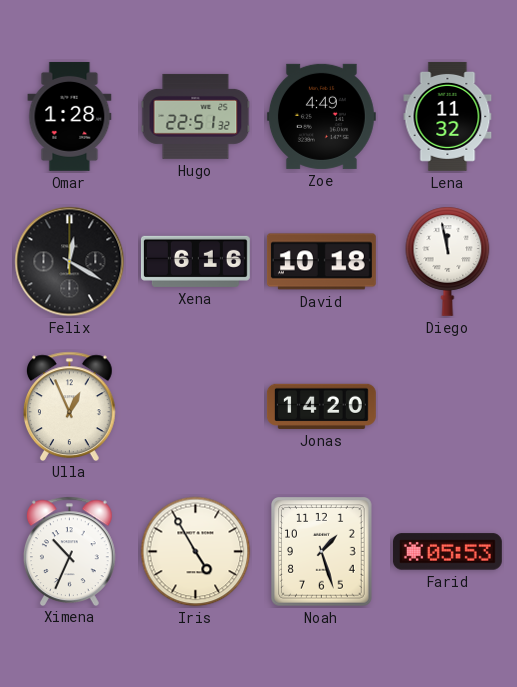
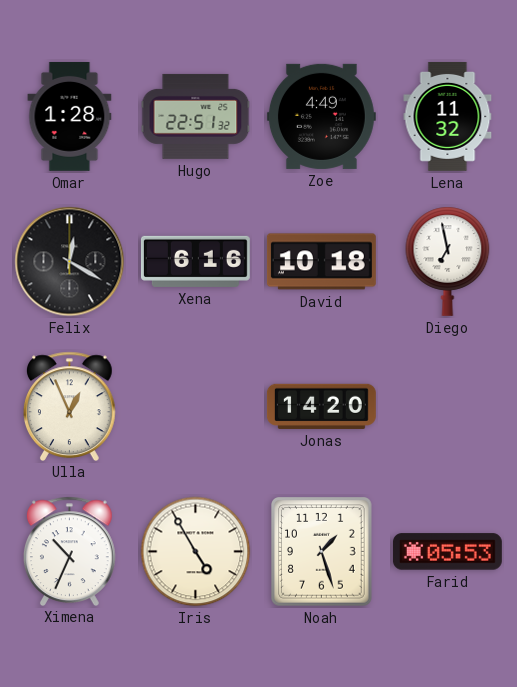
Diego: 11:58 -> 6:58 (448, 261)
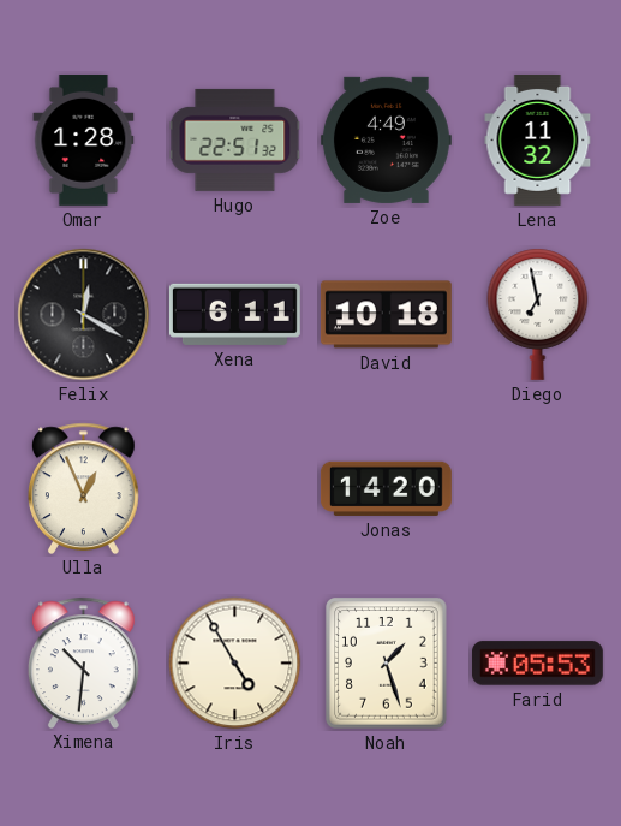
Xena: 6:16 -> 6:11 (234, 314)
Ximena: 10:34 -> 10:31 (84, 662)
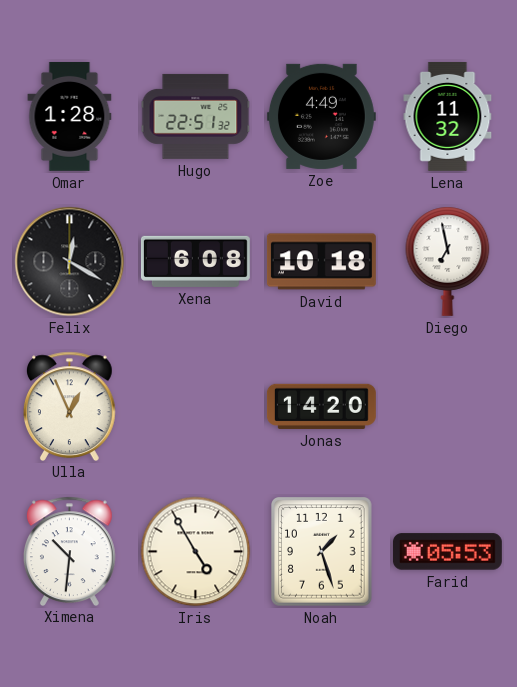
Xena: 6:11 -> 6:08 (195, 261)
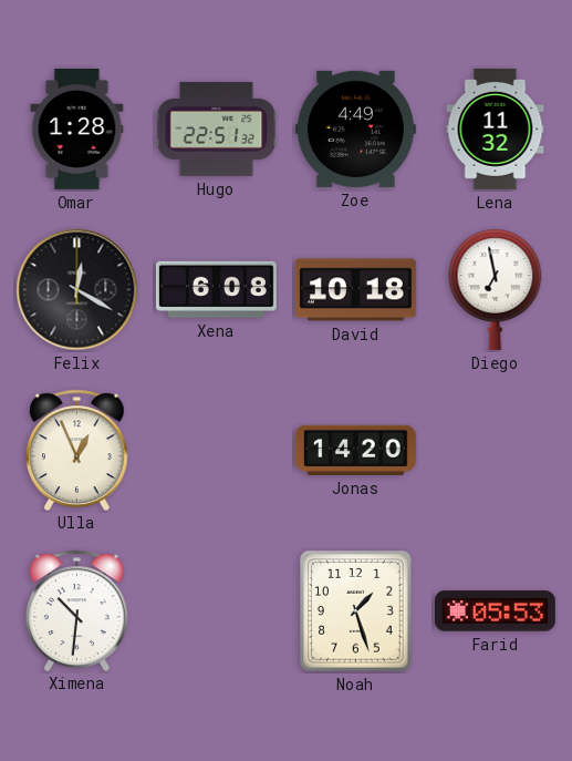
Iris: 4:55 -> none (196, 552)
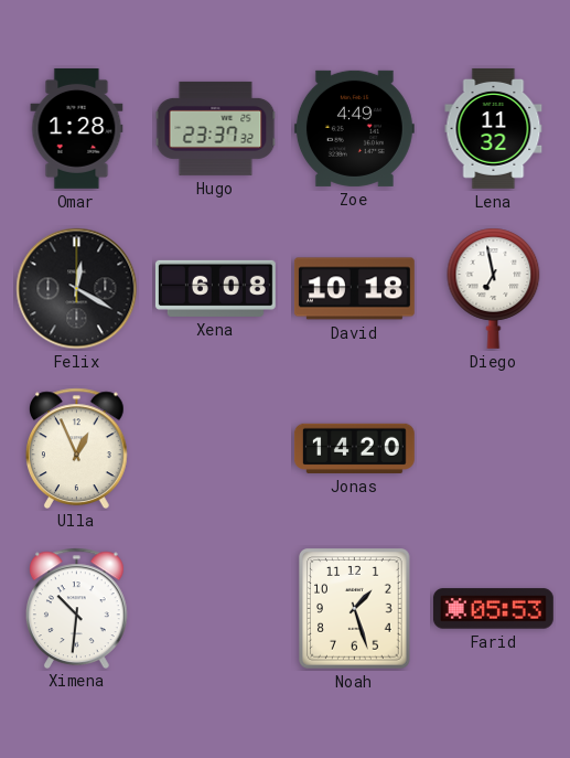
Hugo: 22:51 -> 23:37 (216, 128)
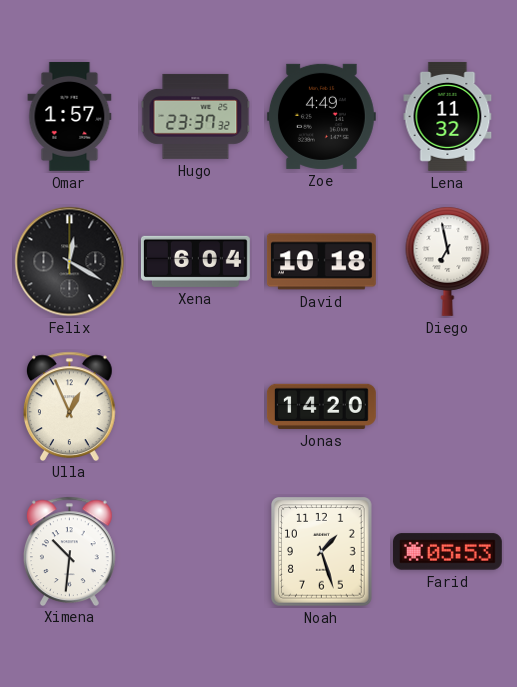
Omar: 1:28 -> 1:57 (70, 116)
Xena: 6:08 -> 6:04 (195, 261)
